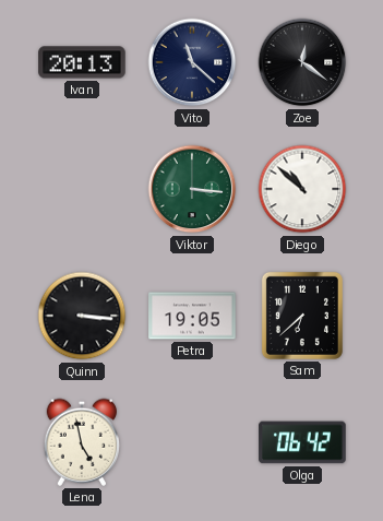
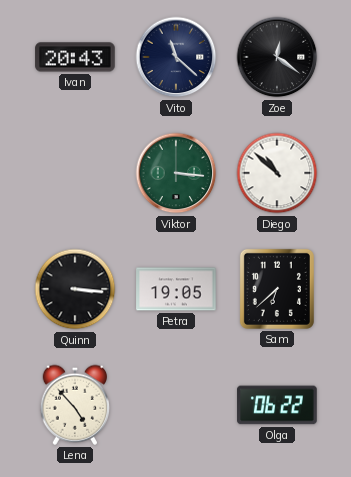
Ivan: 20:13 -> 20:43 (75, 57)
Lena: 4:58 -> 4:53 (75, 405)
Olga: 06:42 -> 06:22 (277, 405)
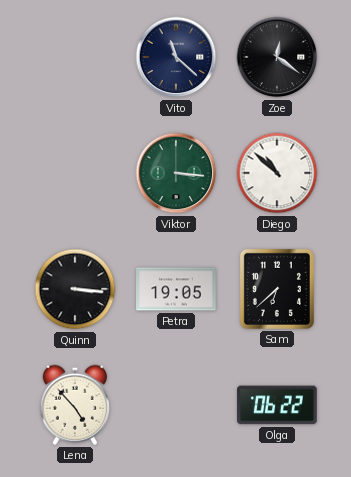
Ivan: 20:43 -> none (75, 57)
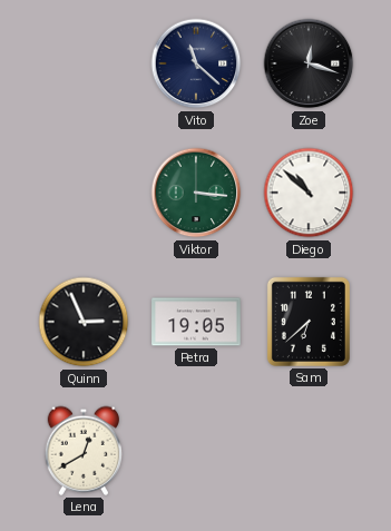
Zoe: 12:21 -> 12:18 (309, 63)
Quinn: 3:16 -> 2:56 (84, 322)
Lena: 4:53 -> 12:40 (84, 451)
Olga: 06:22 -> none (277, 405)
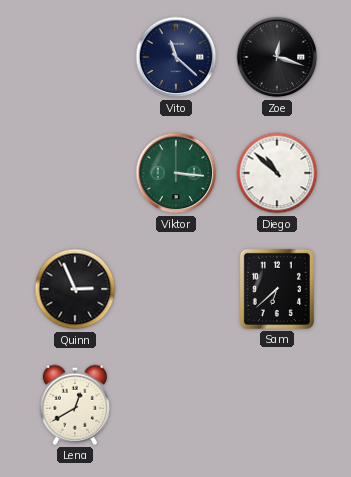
Petra: 19:05 -> none (196, 322)
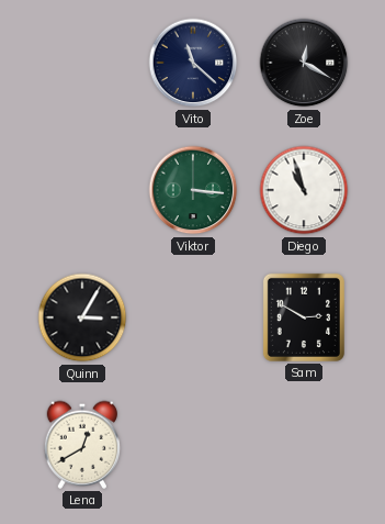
Zoe: 12:18 -> 12:20 (304, 63)
Diego: 10:52 -> 10:57 (304, 190)
Quinn: 2:56 -> 3:05 (82, 317)
Sam: 6:38 -> 2:50 (304, 317)
